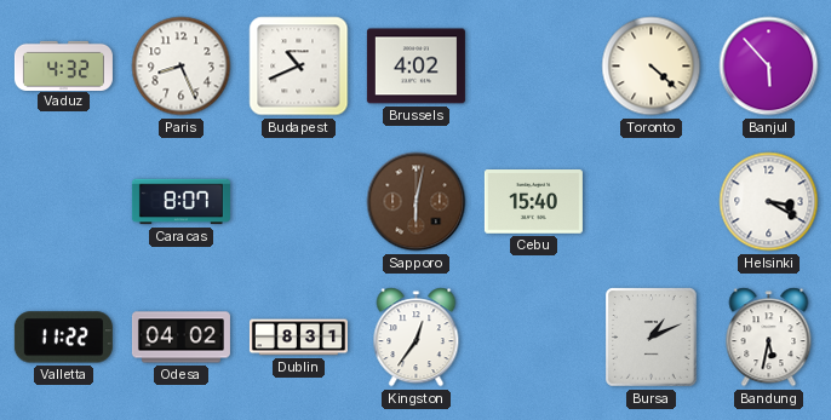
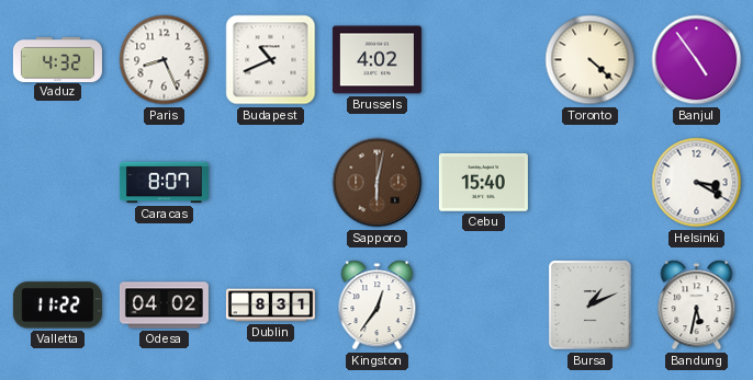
Banjul: 5:53 -> 4:54 (697, 60)
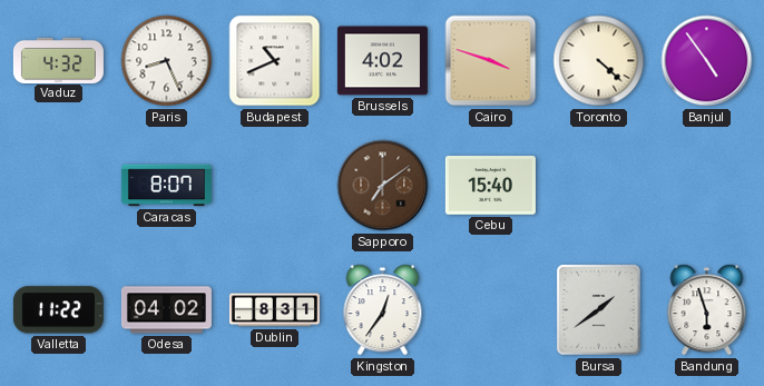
Cairo: none -> 3:48 (491, 61)
Sapporo: 6:02 -> 7:09 (383, 186)
Helsinki: 3:20 -> none (697, 183)
Bursa: 1:11 -> 1:39 (599, 310)
Bandung: 5:32 -> 5:57 (707, 310)
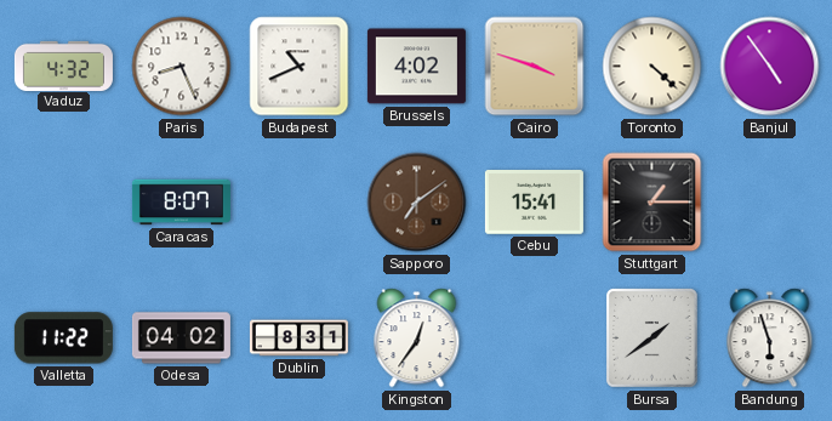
Cebu: 15:40 -> 15:41 (534, 203)
Stuttgart: none -> 1:15 (653, 203)
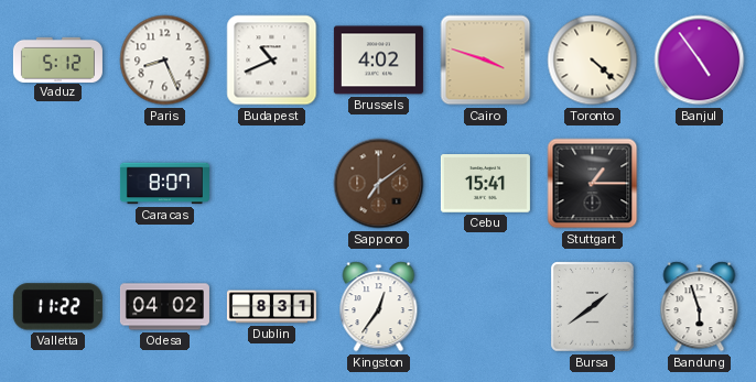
Vaduz: 4:32 -> 5:12 (57, 59)
